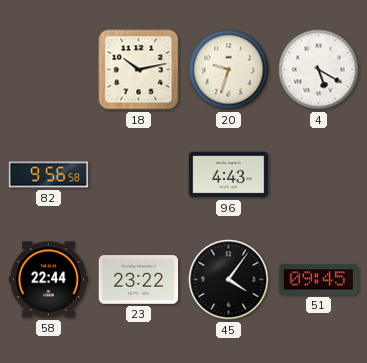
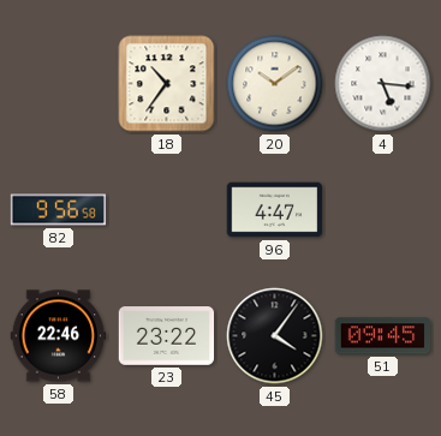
18: 10:13 -> 10:36 (167, 84)
20: 9:33 -> 10:09 (275, 84)
4: 5:20 -> 5:16 (383, 84)
96: 4:43 -> 4:47 (275, 210)
58: 22:44 -> 22:46 (59, 336)
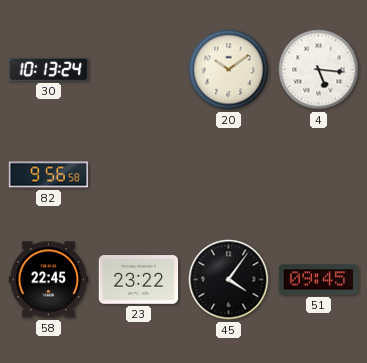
30: none -> 10:13 (49, 69)
18: 10:36 -> none (167, 84)
96: 4:47 -> none (275, 210)
58: 22:46 -> 22:45 (49, 280)
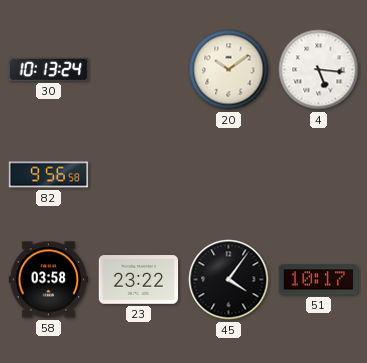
58: 22:45 -> 03:58 (49, 280)
51: 09:45 -> 10:17 (319, 280)
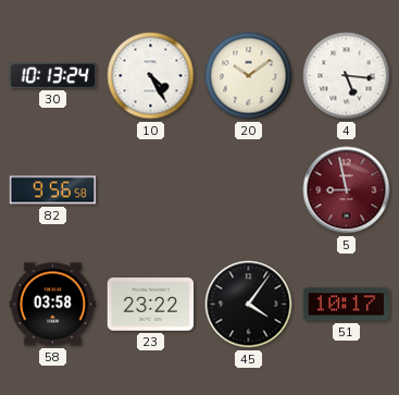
10: none -> 4:25 (151, 76)
5: none -> 8:58 (347, 190)
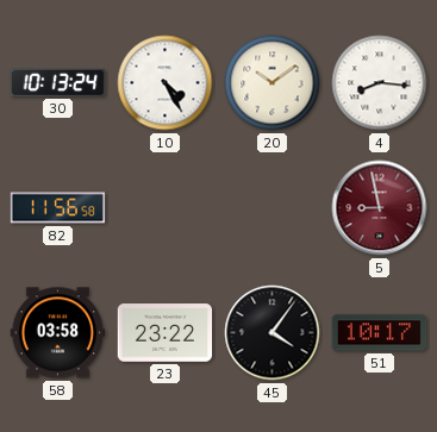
4: 5:16 -> 8:16 (380, 83)
82: 9:56 -> 11:56 (58, 208)
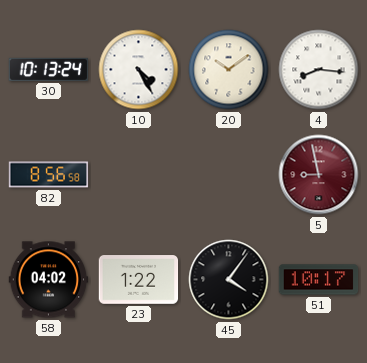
82: 11:56 -> 8:56 (49, 175)
58: 03:58 -> 04:02 (49, 280)
23: 23:22 -> 1:22 (139, 280)
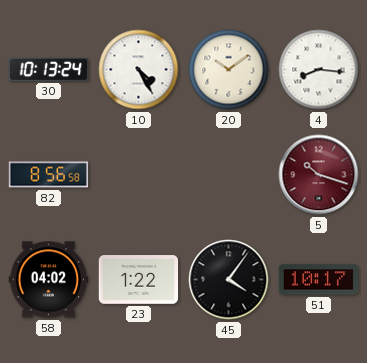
5: 8:58 -> 10:18 (319, 175)
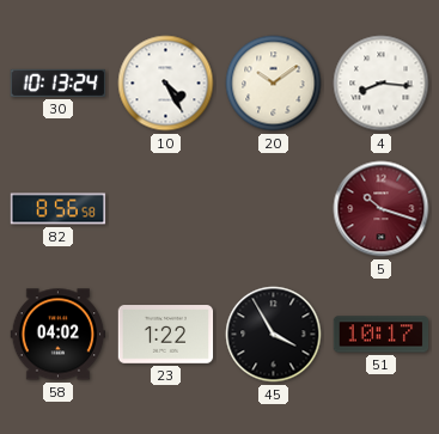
45: 4:06 -> 3:55 (274, 335)
